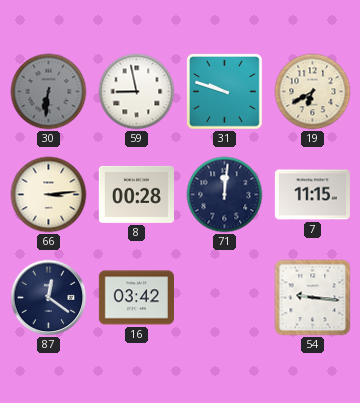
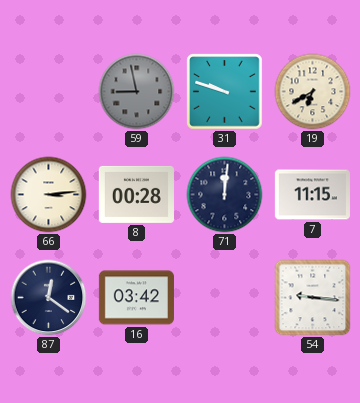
30: 6:31 -> none (49, 92)
59 dial: white -> grey (137, 92)
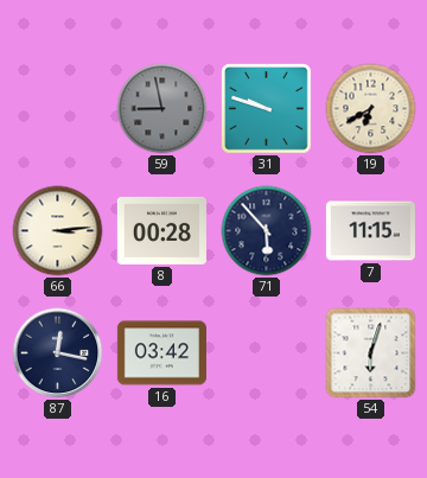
71: 12:01 -> 5:53 (267, 231)
87: 12:21 -> 12:17 (58, 353)
54: 9:16 -> 6:03 (371, 353)
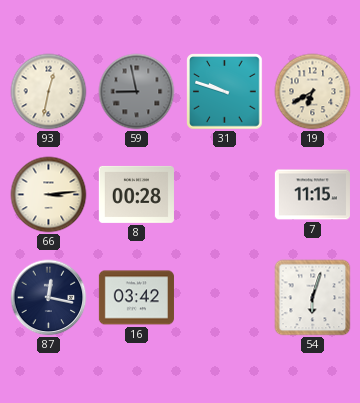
93: none -> 12:32 (49, 92)
71: 5:53 -> none (267, 231)
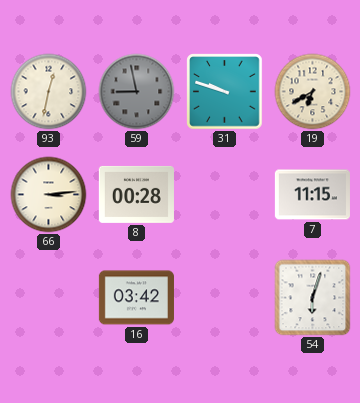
87: 12:17 -> none (49, 298)
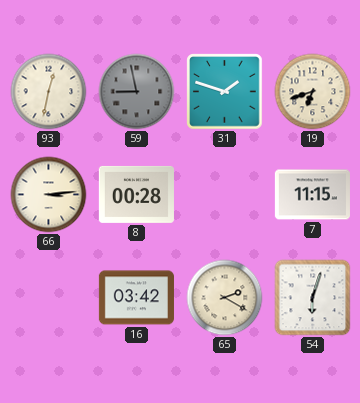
31: 9:48 -> 1:48 (225, 92)
19: 6:40 -> 6:42 (313, 92)
65: none -> 2:20 (225, 298)
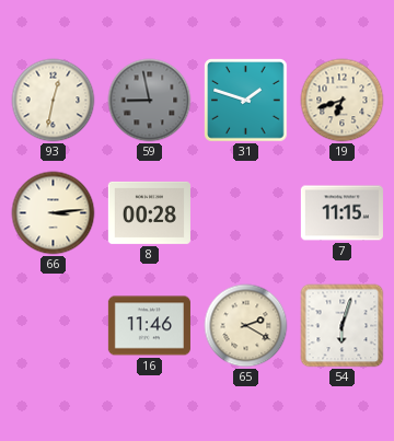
16: 03:42 -> 11:46 (149, 326)
